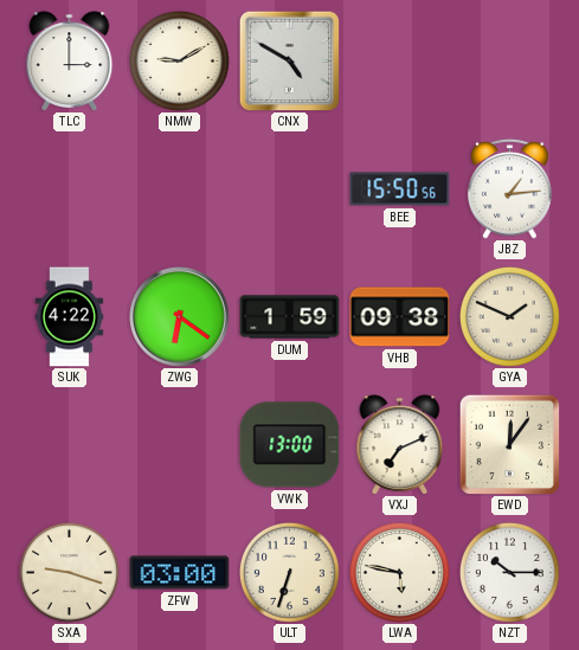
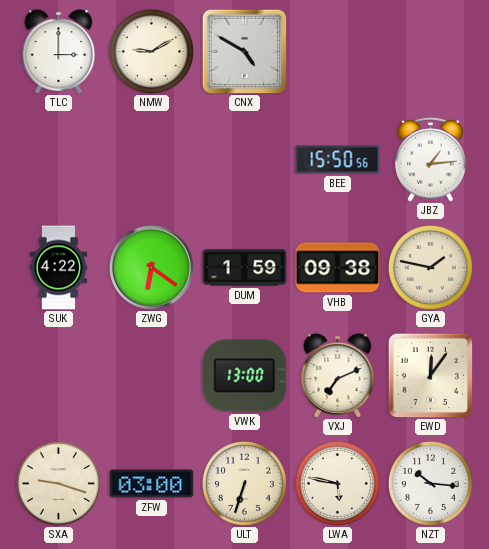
GYA: 1:49 -> 1:47 (430, 267)
NZT: 10:15 -> 10:16 (430, 483)
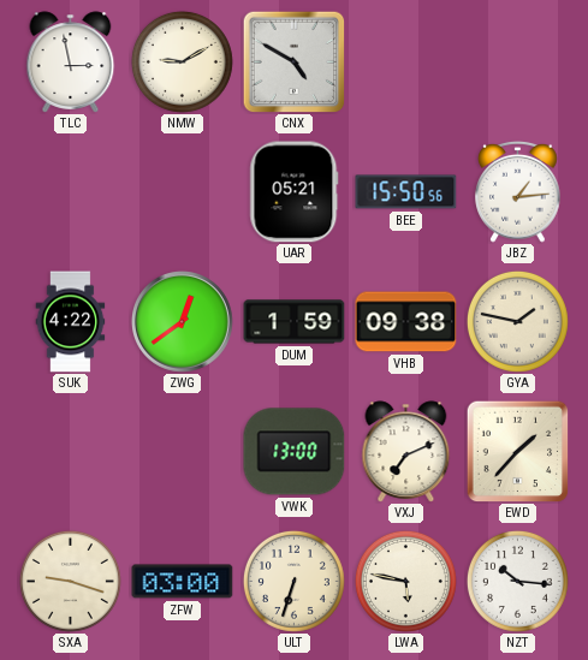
TLC: 3:00 -> 2:58 (71, 63)
UAR: none -> 05:21 (295, 192)
ZWG: 6:21 -> 12:39 (183, 322)
EWD: 12:06 -> 1:37 (517, 451)
